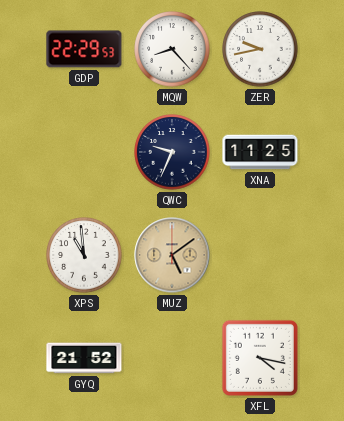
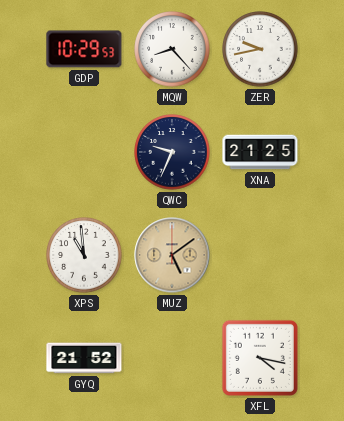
GDP: 22:29 -> 10:29 (84, 49)
XNA: 11:25 -> 21:25 (260, 152)
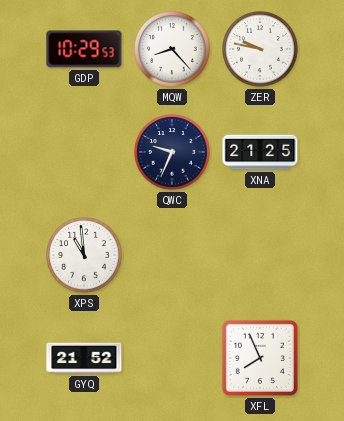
ZER: 9:43 -> 9:47 (260, 49)
MUZ: 5:09 -> none (172, 255)
XFL: 4:17 -> 7:56 (260, 358)
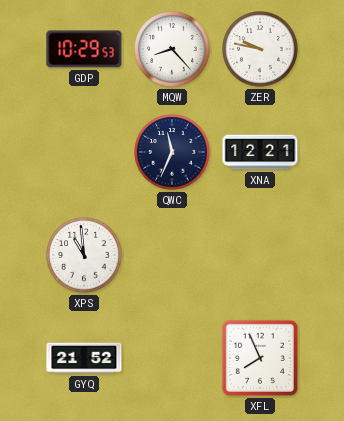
QWC: 9:34 -> 11:34 (172, 152)
XNA: 21:25 -> 12:21 (260, 152)
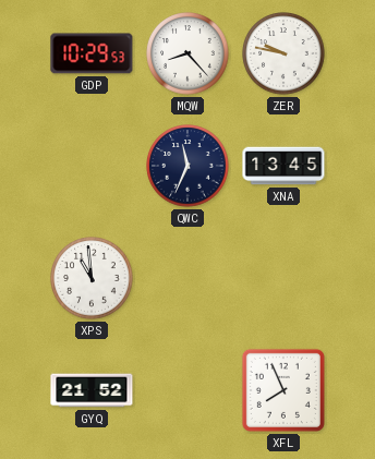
XNA: 12:21 -> 13:45 (283, 166)
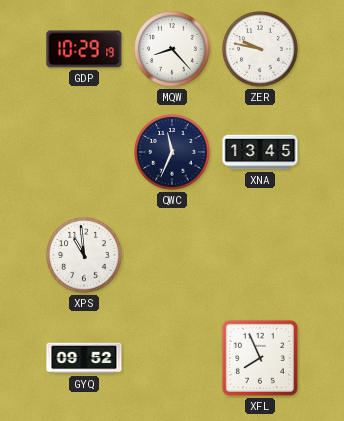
GDP: 10:29:53 -> 10:29:19 (84, 49)
GYQ: 21:52 -> 09:52 (84, 358)
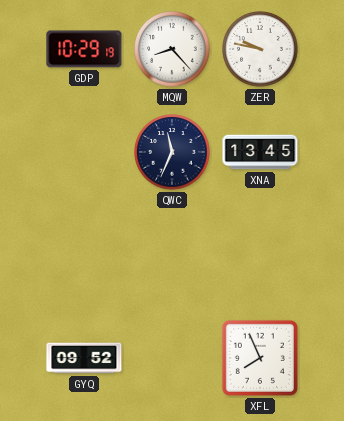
XPS: 10:59 -> none (84, 255)
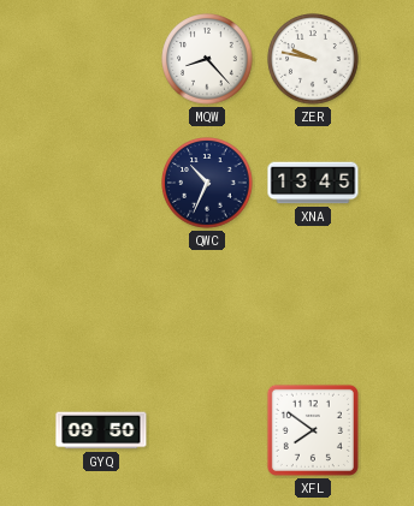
GDP: 10:29 -> none (84, 49)
QWC: 11:34 -> 10:34 (207, 183)
GYQ: 09:52 -> 09:50 (101, 430)
XFL: 7:56 -> 7:51 (313, 430)
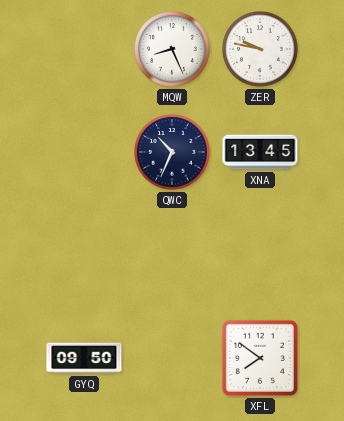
MQW: 8:23 -> 8:26 (172, 49)
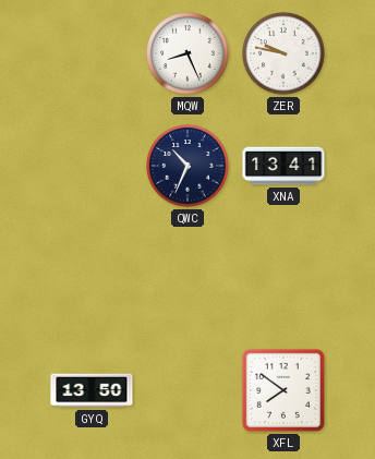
XNA: 13:45 -> 13:41 (283, 166)
GYQ: 09:50 -> 13:50 (92, 390)
